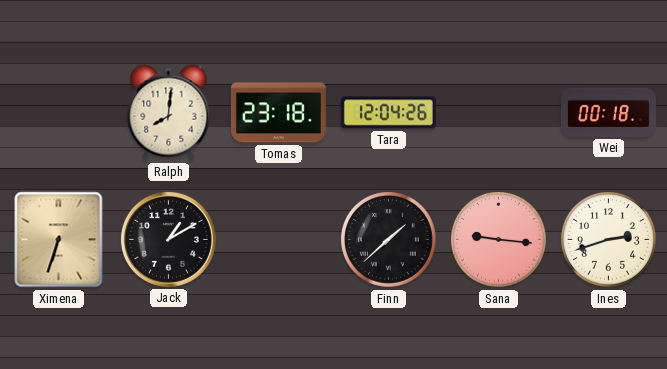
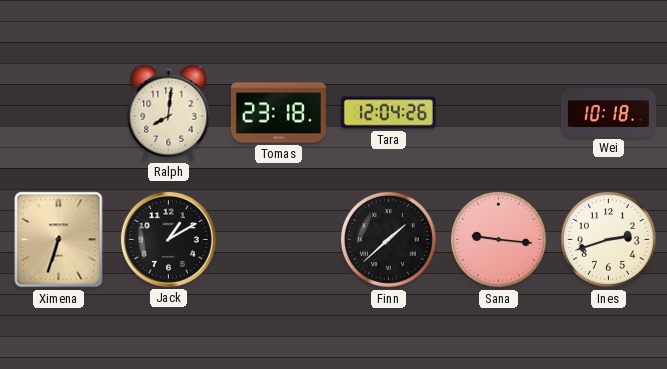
Wei: 00:18 -> 10:18 (608, 112)
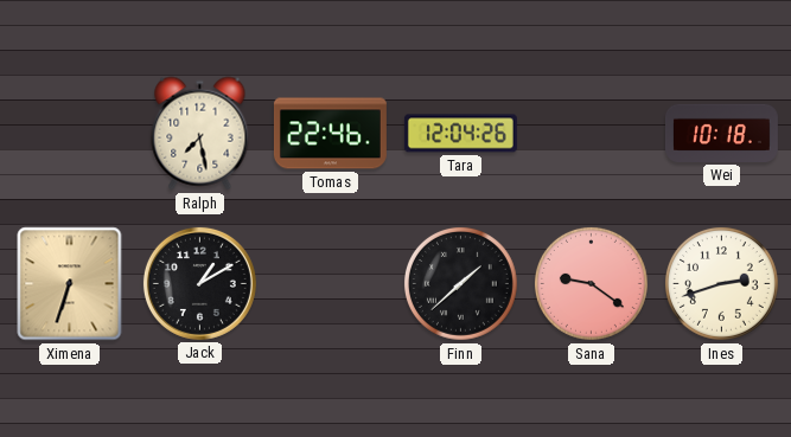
Ralph: 8:01 -> 7:28 (200, 134)
Tomas: 23:18 -> 22:46 (330, 134)
Sana: 9:16 -> 9:21 (591, 283)
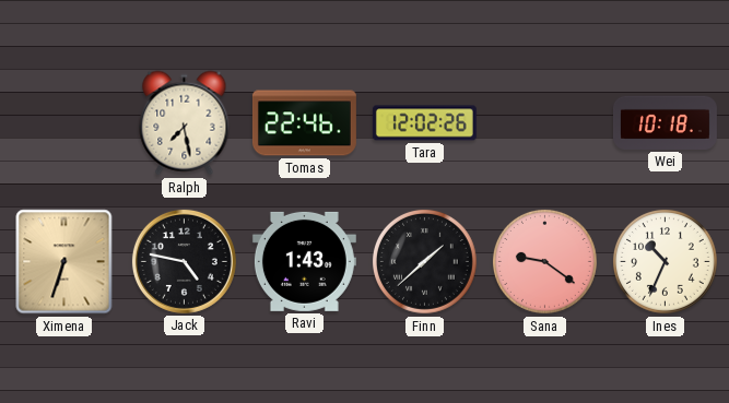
Tara: 12:04 -> 12:02 (424, 123)
Jack: 1:10 -> 4:47 (184, 261)
Ravi: none -> 1:43 (304, 261)
Ines: 2:42 -> 10:34 (665, 261)
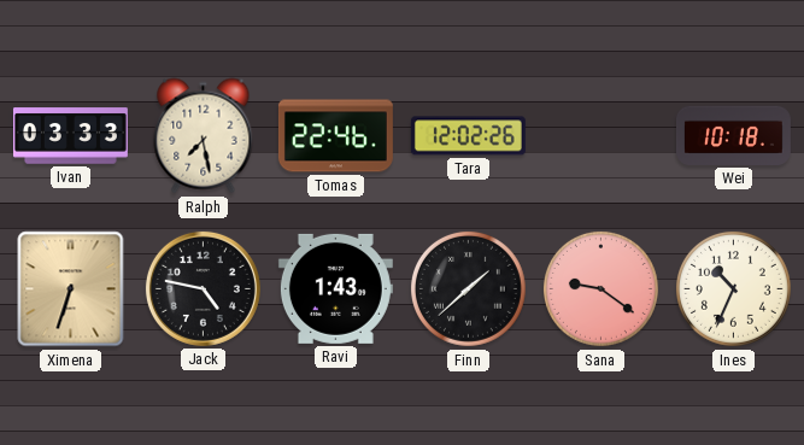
Ivan: none -> 03:33 (70, 136)
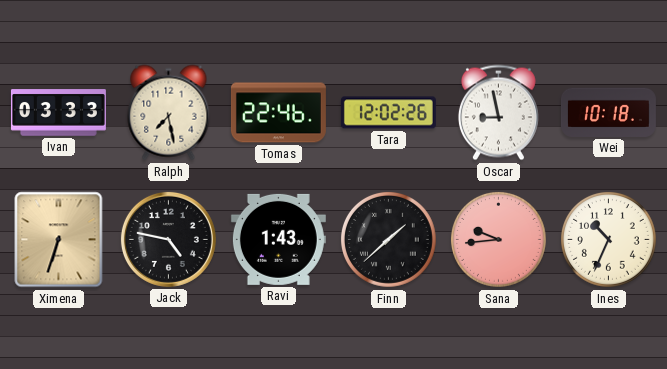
Oscar: none -> 8:58 (498, 113)
Sana: 9:21 -> 9:44 (498, 239)
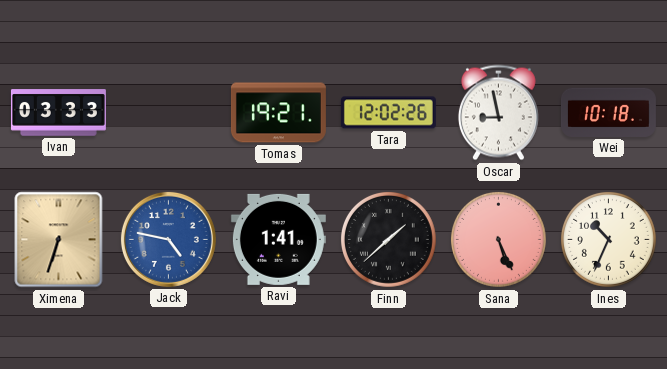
Ralph: 7:28 -> none (169, 113)
Tomas: 22:46 -> 19:21 (278, 113)
Jack dial: black -> blue (168, 239)
Ravi: 1:43 -> 1:41 (278, 239)
Sana: 9:44 -> 5:26 (498, 239)
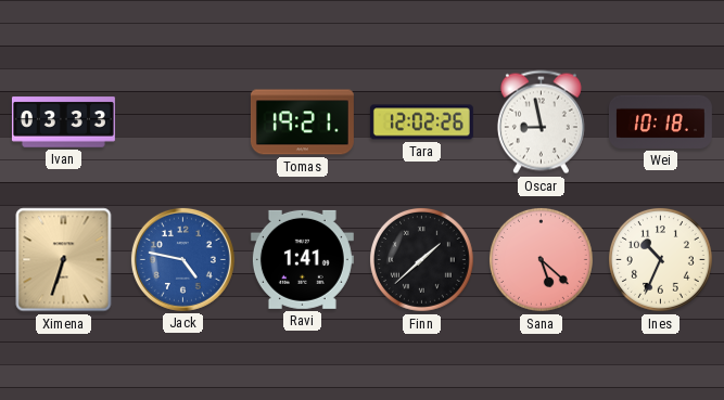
Sana: 5:26 -> 5:22 (541, 259)
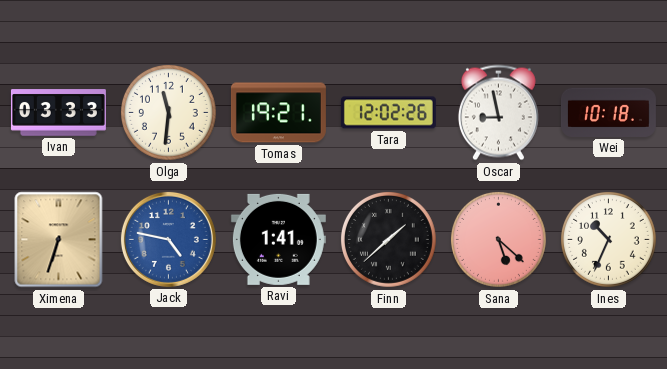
Olga: none -> 11:31 (168, 112)
